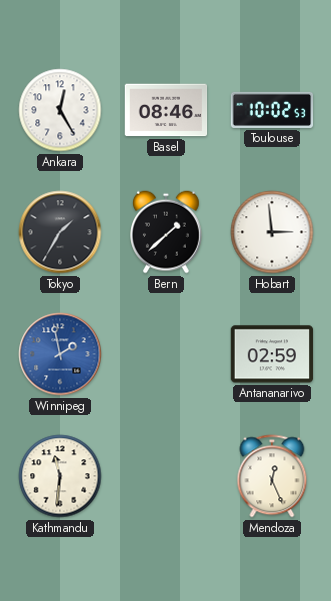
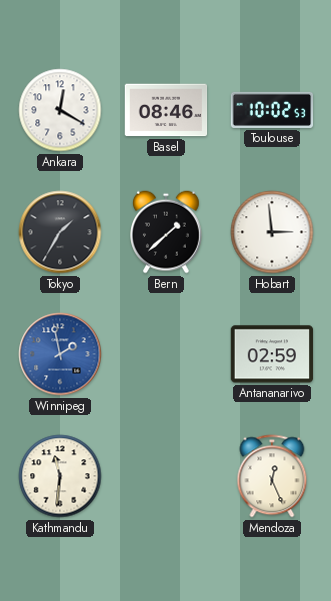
Ankara: 12:25 -> 12:20 (60, 110)
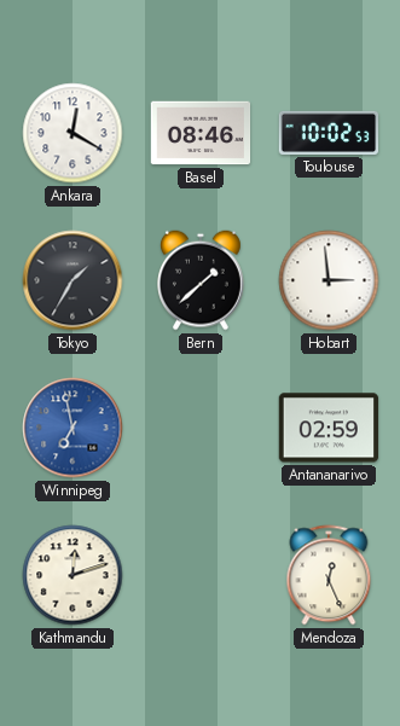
Winnipeg: 1:58 -> 6:58 (73, 428)
Kathmandu: 11:31 -> 12:12 (73, 575)
